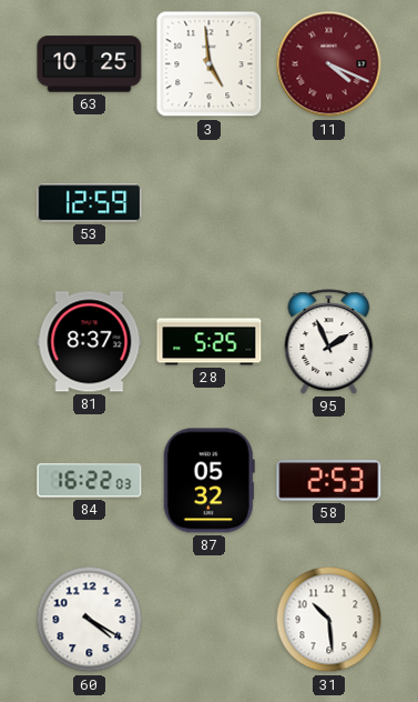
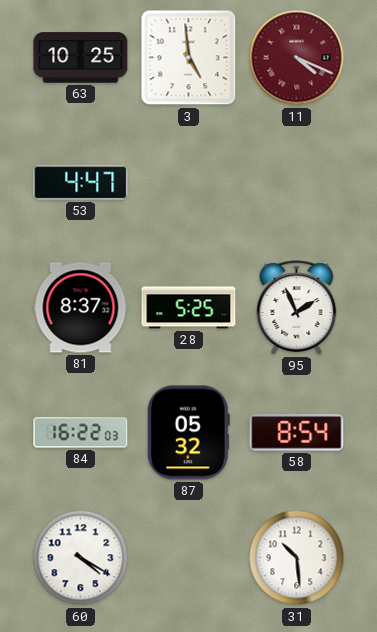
53: 12:59 -> 4:47 (81, 183)
58: 2:53 -> 8:54 (297, 433)
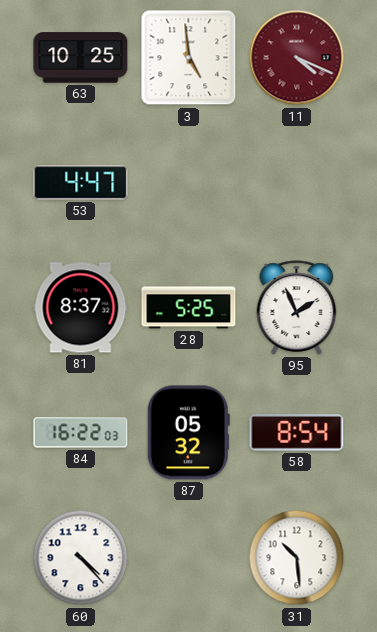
60: 4:20 -> 4:23 (81, 558)
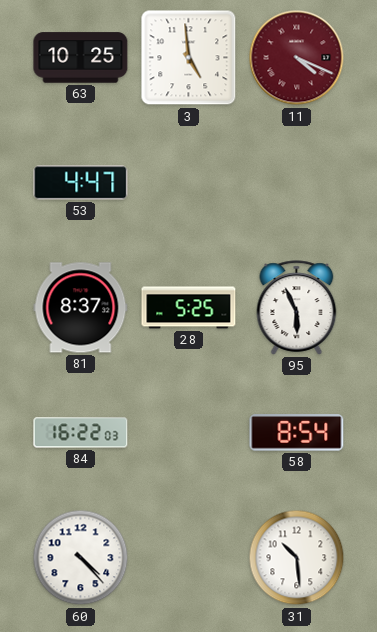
95: 1:56 -> 5:56 (297, 308)
87: 05:32 -> none (188, 433)
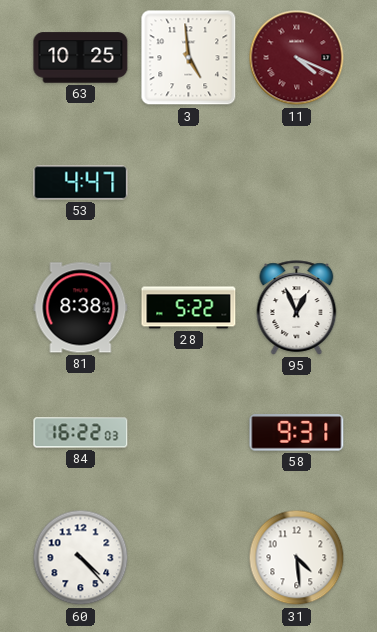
81: 8:37 -> 8:38 (81, 308)
28: 5:25 -> 5:22 (189, 308)
95: 5:56 -> 12:56 (297, 308)
58: 8:54 -> 9:31 (297, 433)
31: 10:29 -> 4:29 (297, 558)
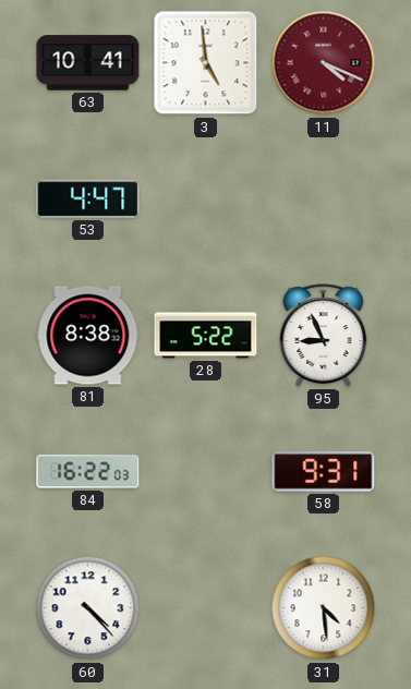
63: 10:25 -> 10:41 (88, 63)
95: 12:56 -> 8:56 (324, 336)
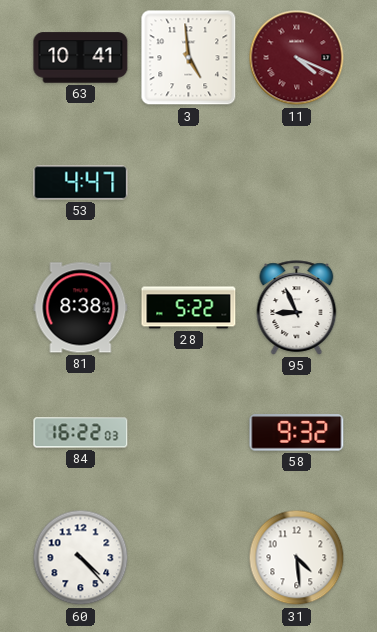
58: 9:31 -> 9:32 (297, 433)
